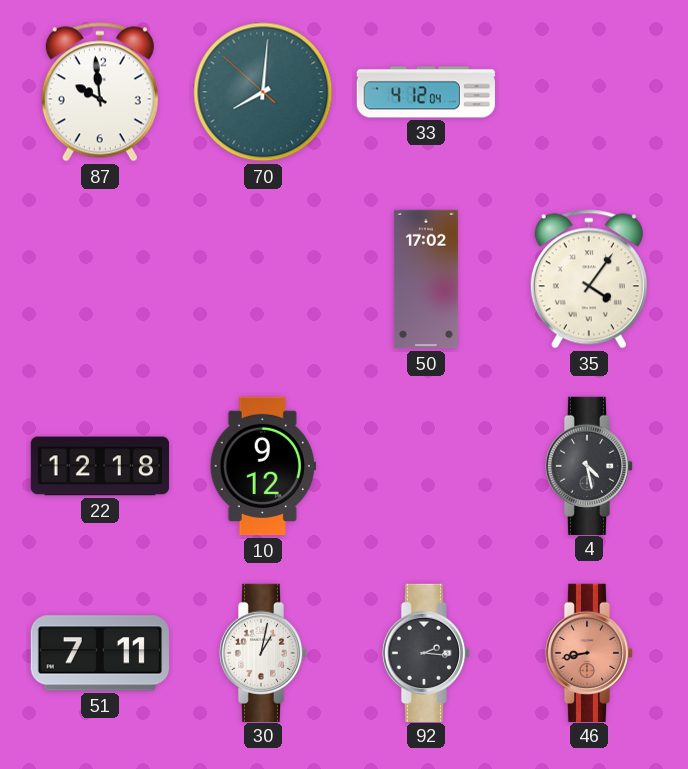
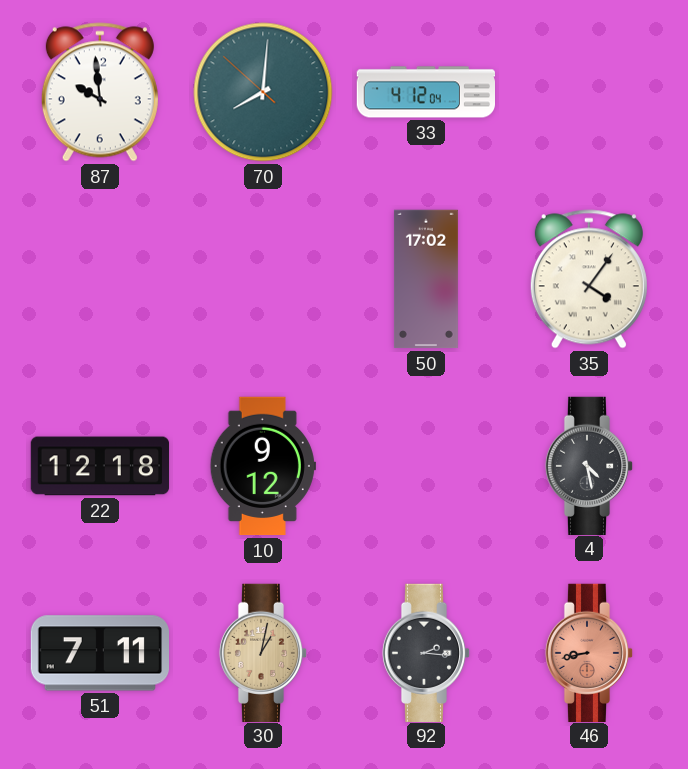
30 dial: white -> champagne (263, 652)
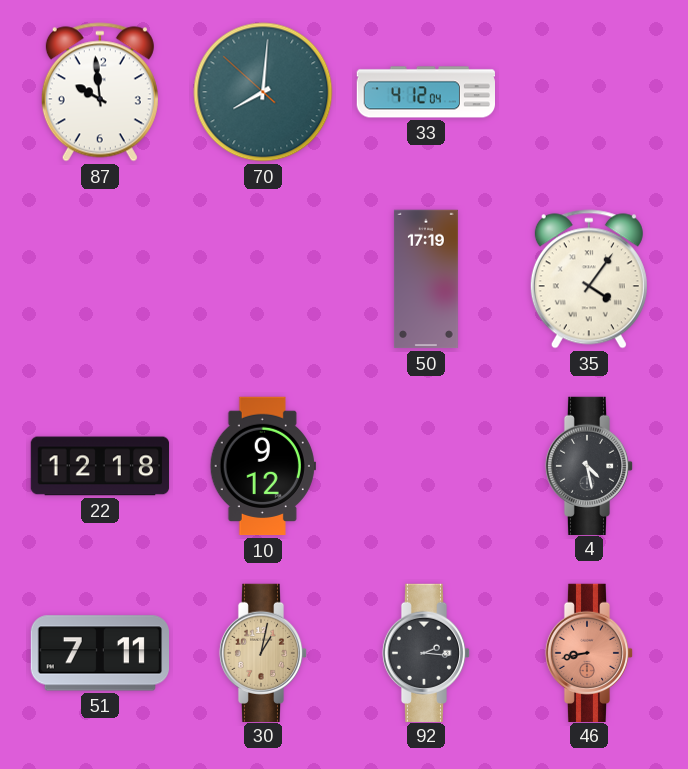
50: 17:02 -> 17:19 (426, 279)
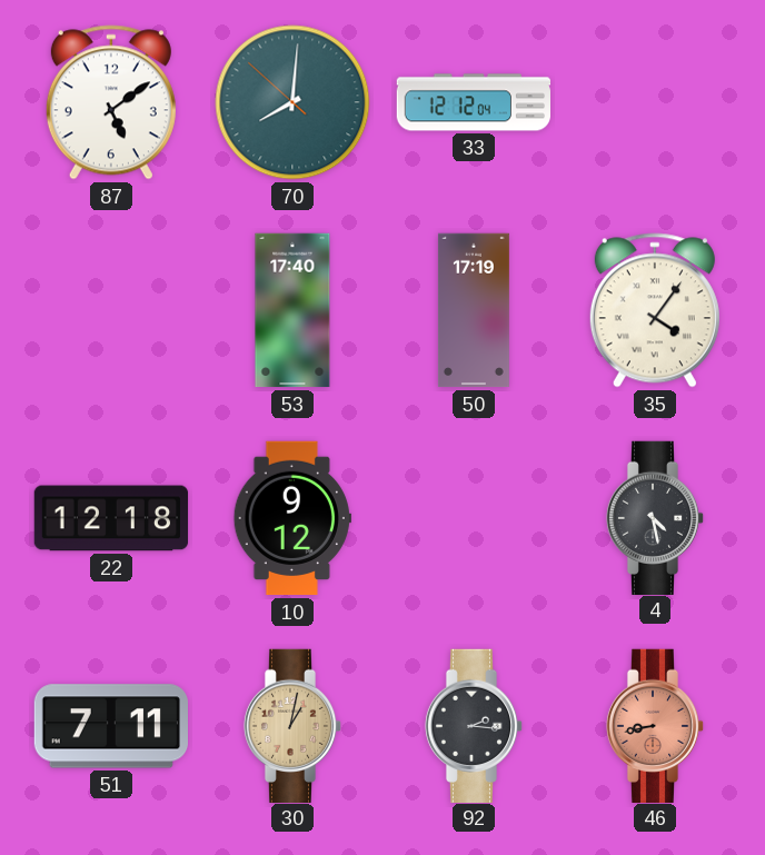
87: 9:59 -> 5:09 (111, 102)
33: 4:12 -> 12:12 (473, 102)
53: none -> 17:40 (292, 310)
